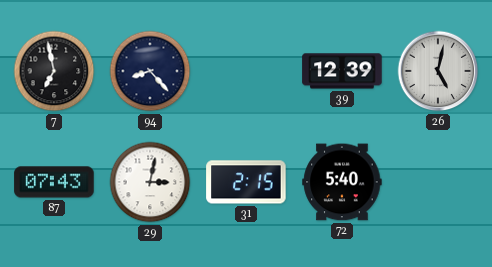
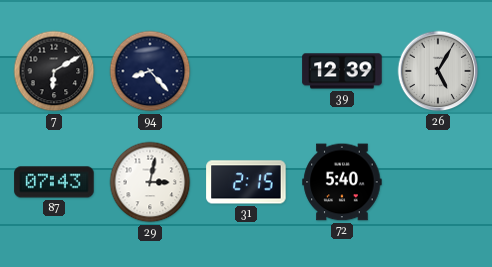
7: 6:58 -> 6:10 (54, 71)
26: 5:02 -> 5:05 (438, 71)
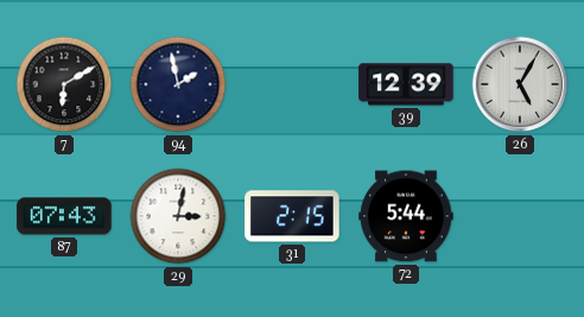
94: 8:23 -> 1:58 (178, 84)
72: 5:40 -> 5:44 (406, 216)
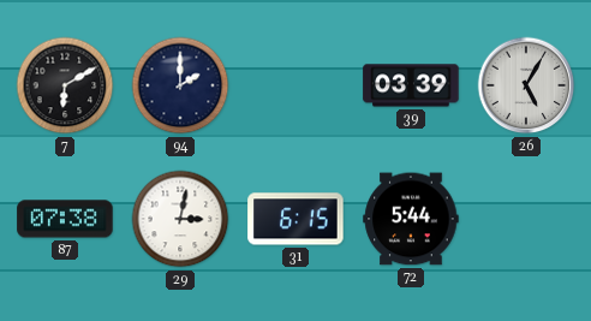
94: 1:58 -> 2:00 (180, 85)
39: 12:39 -> 03:39 (411, 85)
87: 07:43 -> 07:38 (65, 219)
31: 2:15 -> 6:15 (295, 219)
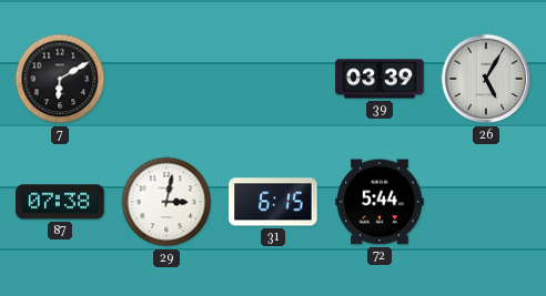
94: 2:00 -> none (180, 85)
